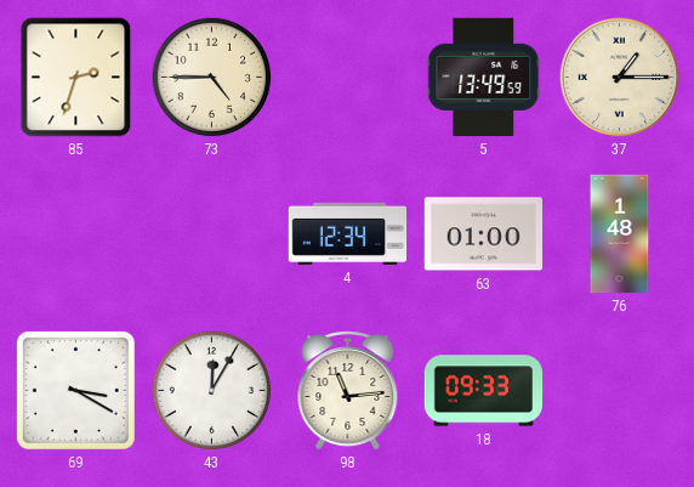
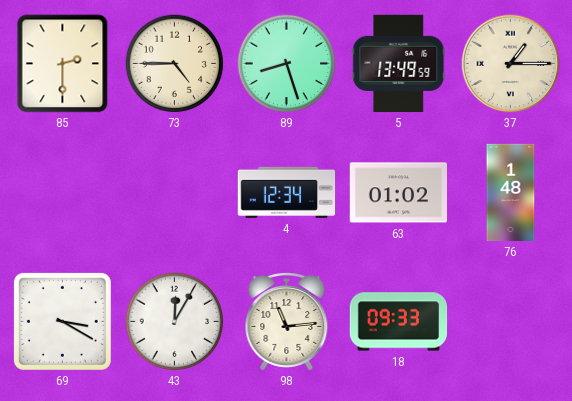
85: 2:33 -> 2:30 (63, 64)
89: none -> 8:27 (287, 64)
63: 01:00 -> 01:02 (399, 193)
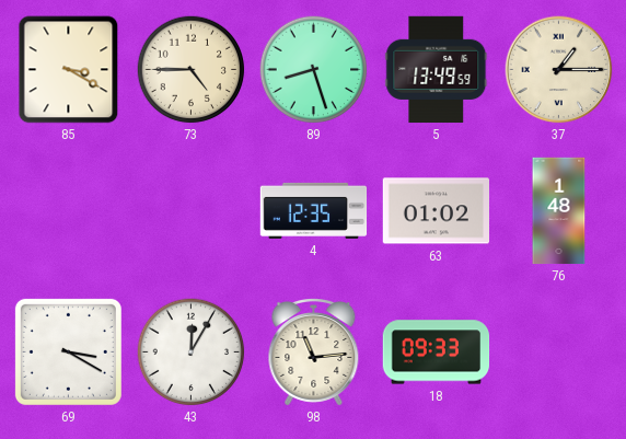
85: 2:30 -> 3:20 (69, 70)
4: 12:34 -> 12:35 (314, 210)
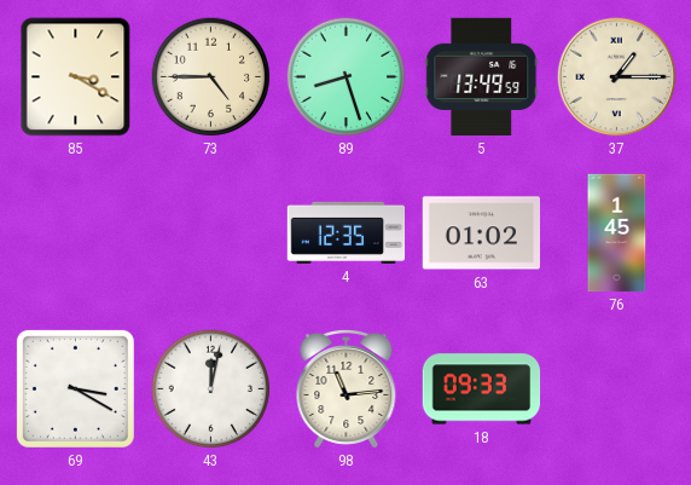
76: 1:48 -> 1:45 (617, 233)
43: 12:05 -> 12:02 (211, 389)
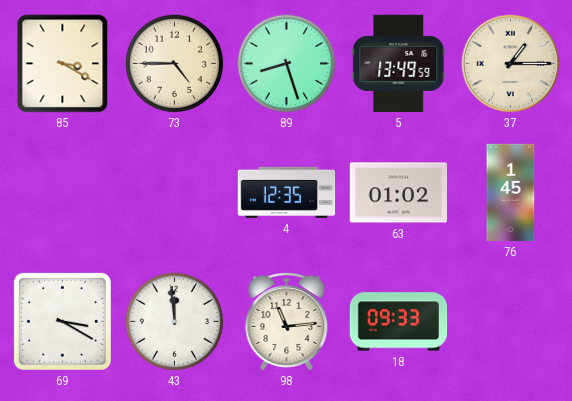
43: 12:02 -> 11:59 (175, 322)
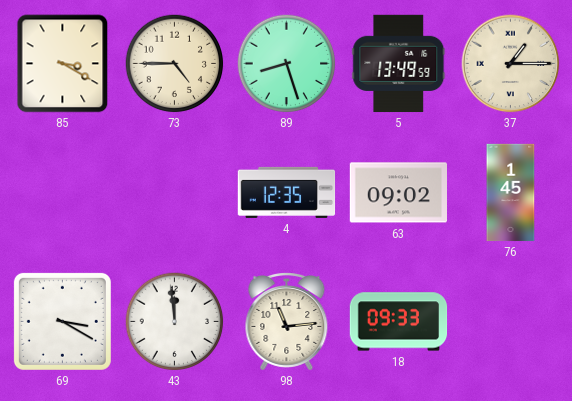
63: 01:02 -> 09:02 (399, 193)
